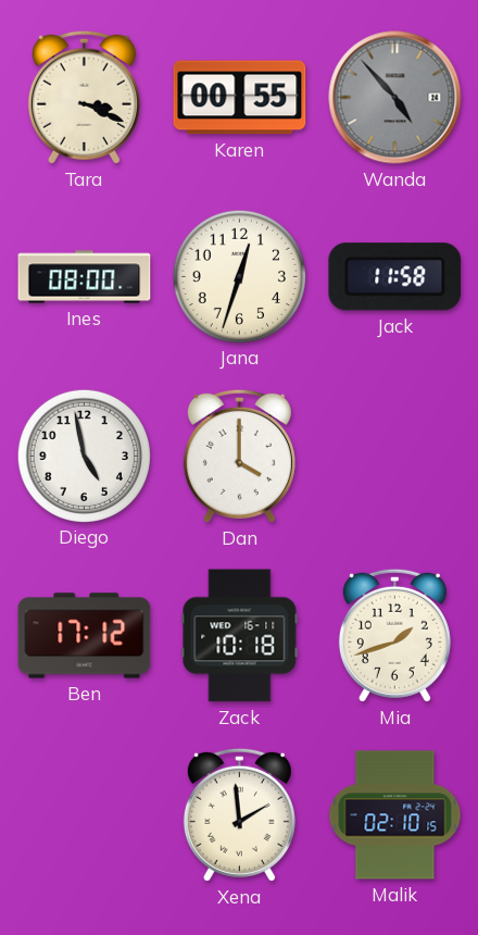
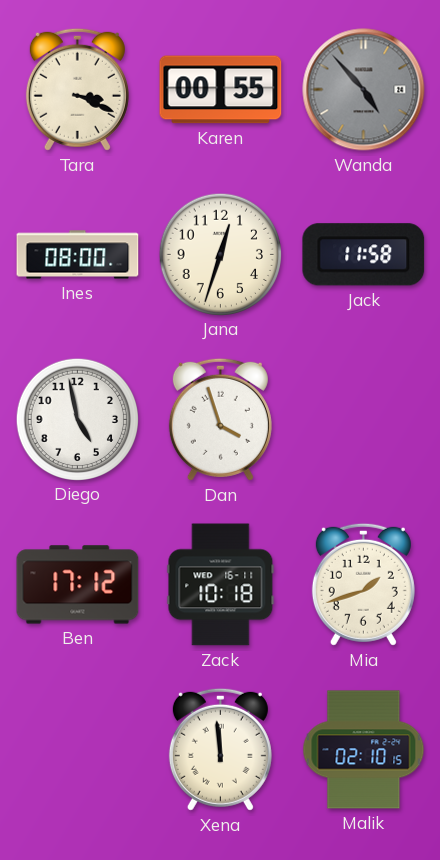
Dan: 4:00 -> 3:57 (220, 419)
Xena: 1:59 -> 11:59 (220, 749)
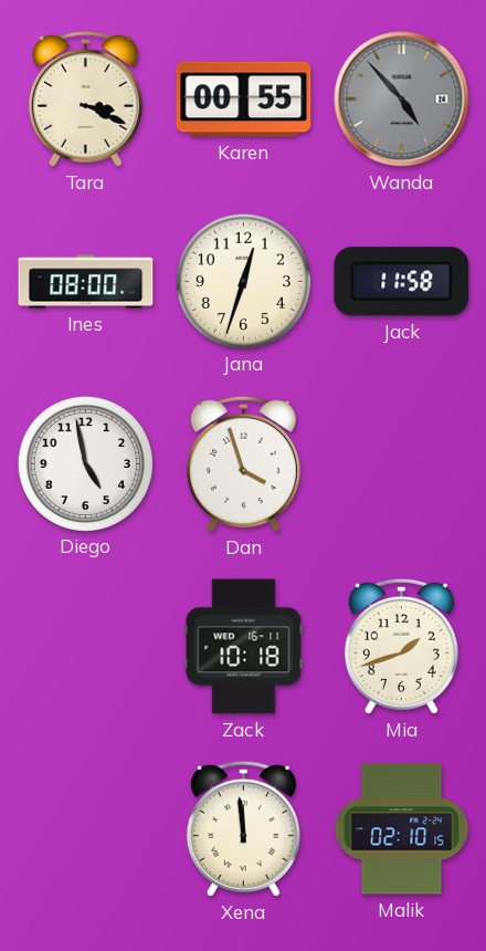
Ben: 17:12 -> none (78, 585)
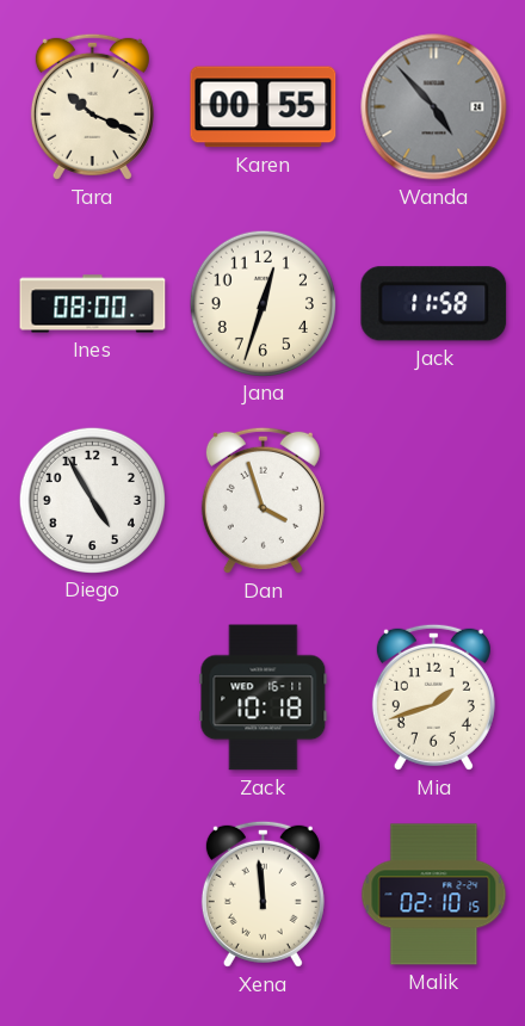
Tara: 3:19 -> 10:19 (92, 106)
Diego: 4:58 -> 4:55 (92, 500)
